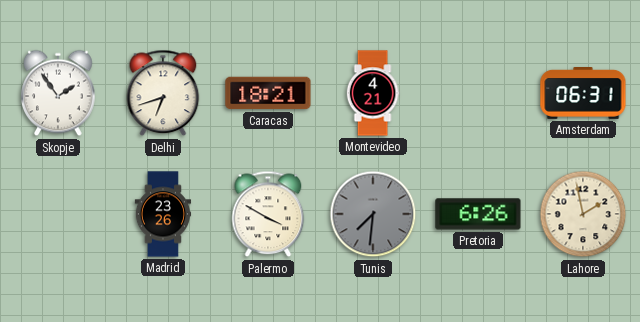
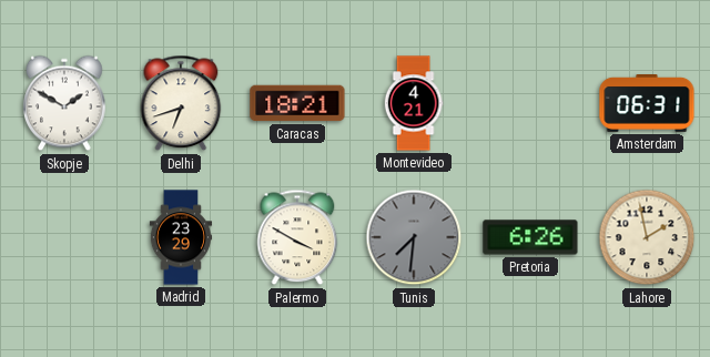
Skopje: 1:54 -> 1:50 (65, 103)
Madrid: 23:26 -> 23:29 (181, 237)
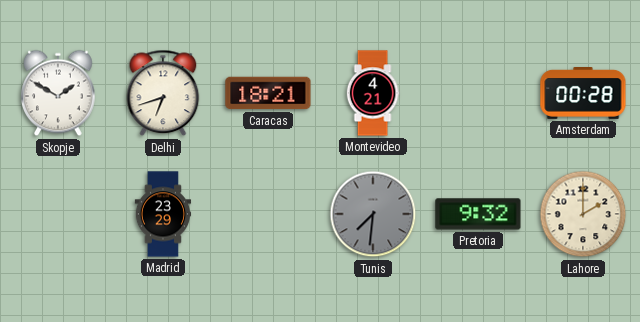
Amsterdam: 06:31 -> 00:28 (583, 94)
Palermo: 3:50 -> none (297, 237)
Pretoria: 6:26 -> 9:32 (478, 214)
Lahore: 1:58 -> 2:00 (583, 214)
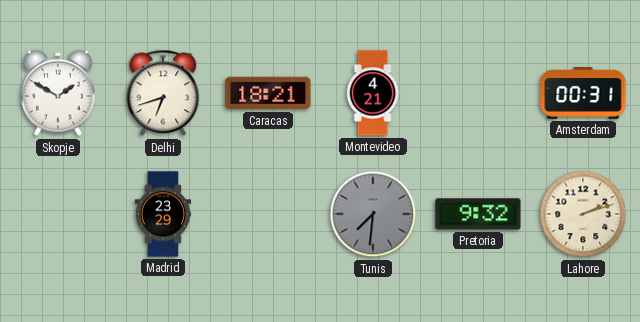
Amsterdam: 00:28 -> 00:31 (583, 94)
Lahore: 2:00 -> 2:12 (583, 214)
